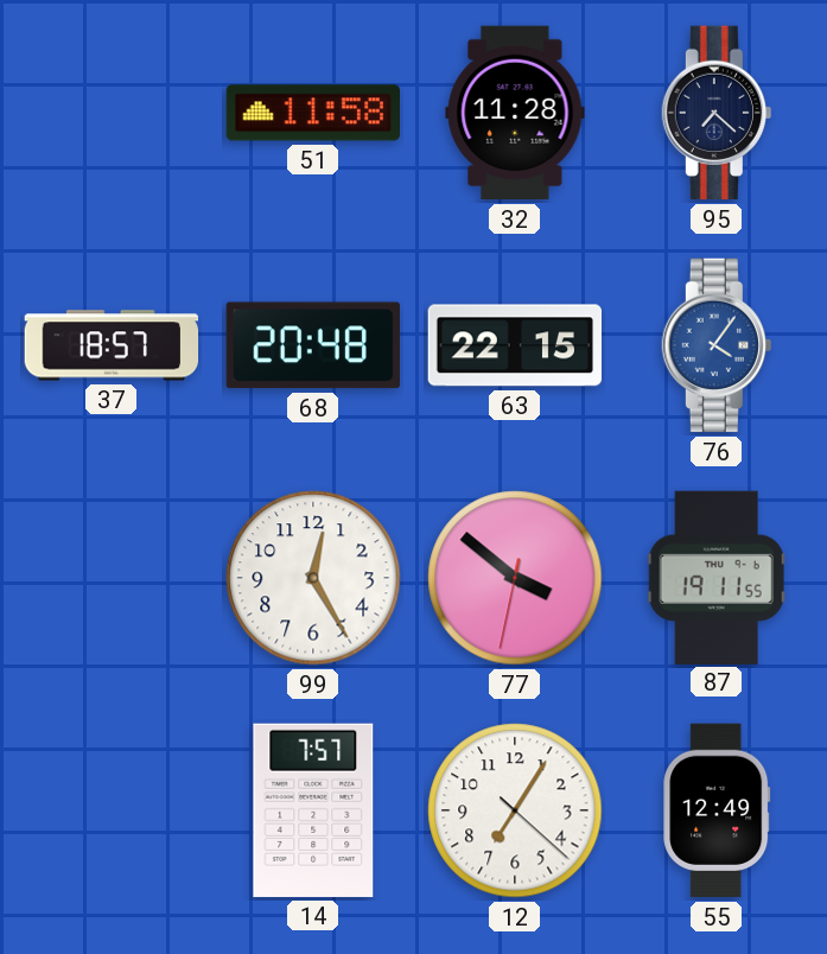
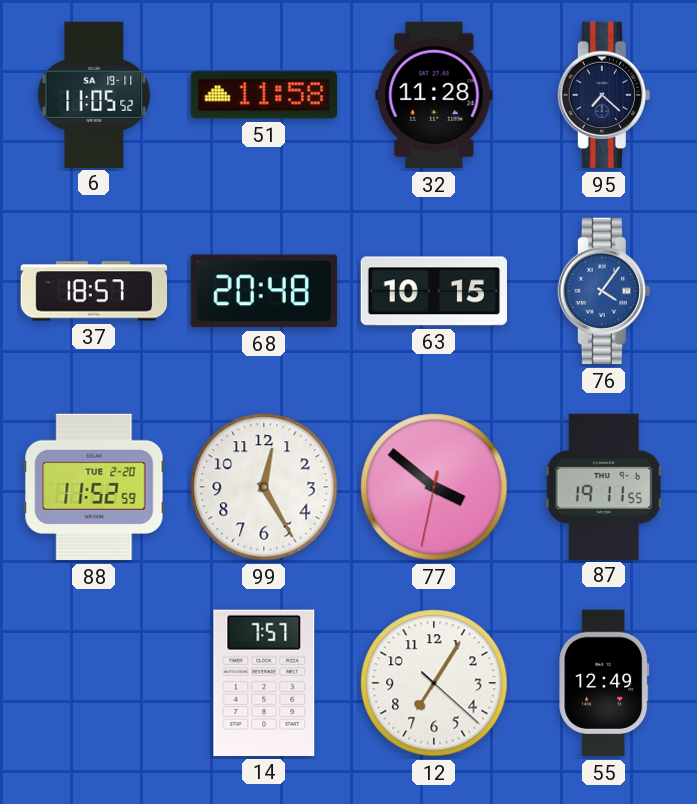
6: none -> 11:05 (94, 94)
63: 22:15 -> 10:15 (433, 291)
88: none -> 11:52 (94, 487)
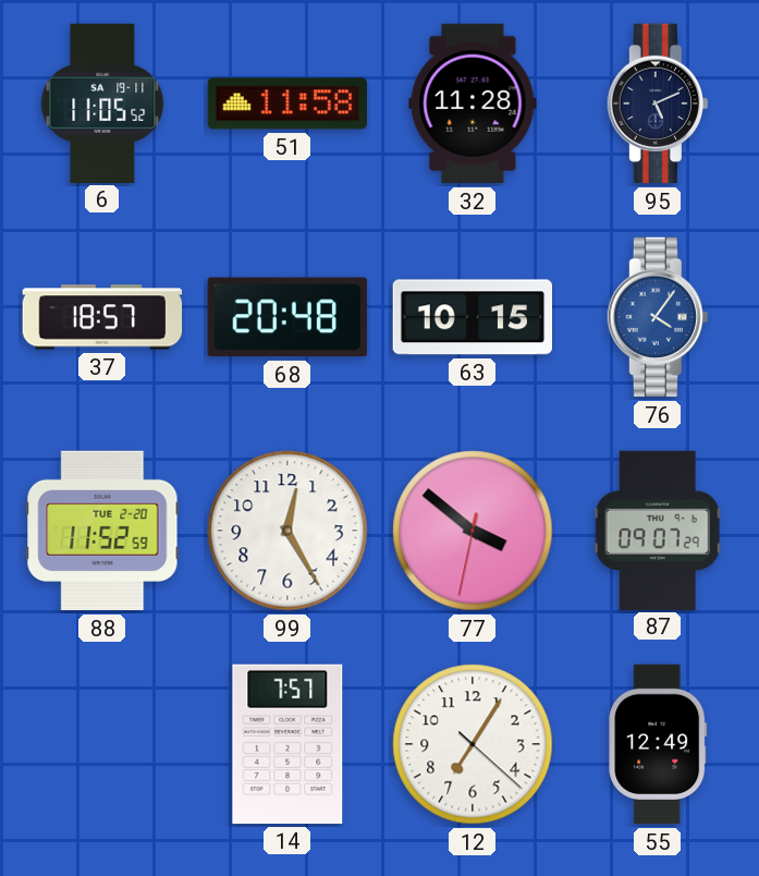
95: 7:22 -> 5:11 (658, 104)
87: 19:11 -> 09:07 (658, 530)
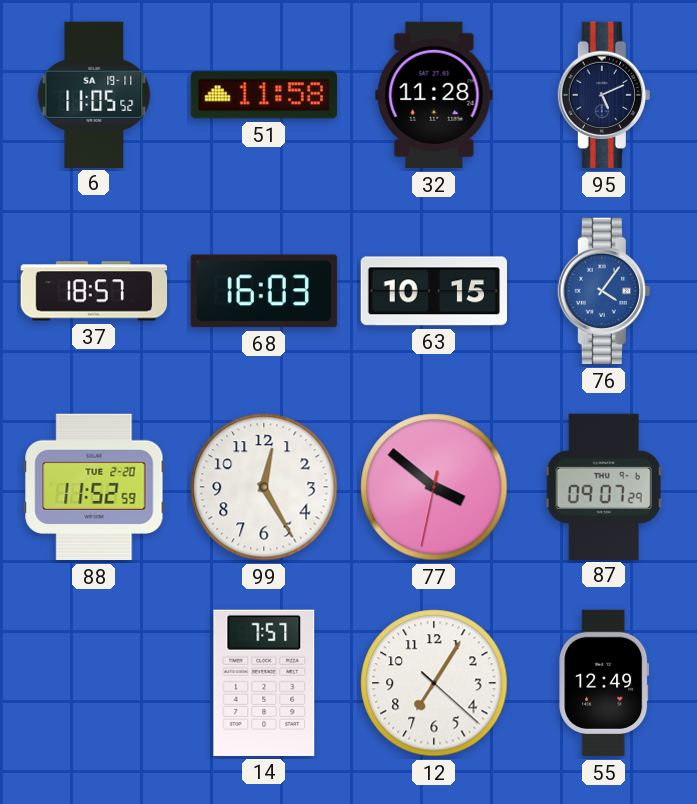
68: 20:48 -> 16:03 (264, 291)
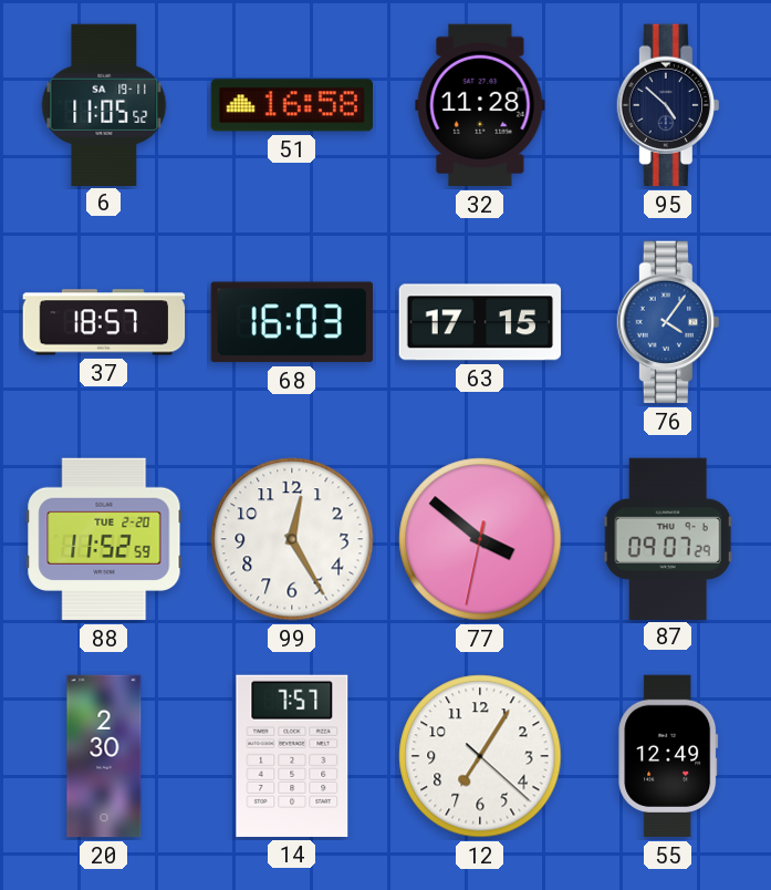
51: 11:58 -> 16:58 (291, 105)
95: 5:11 -> 4:52 (668, 105)
63: 10:15 -> 17:15 (479, 322)
20: none -> 2:30 (104, 756)
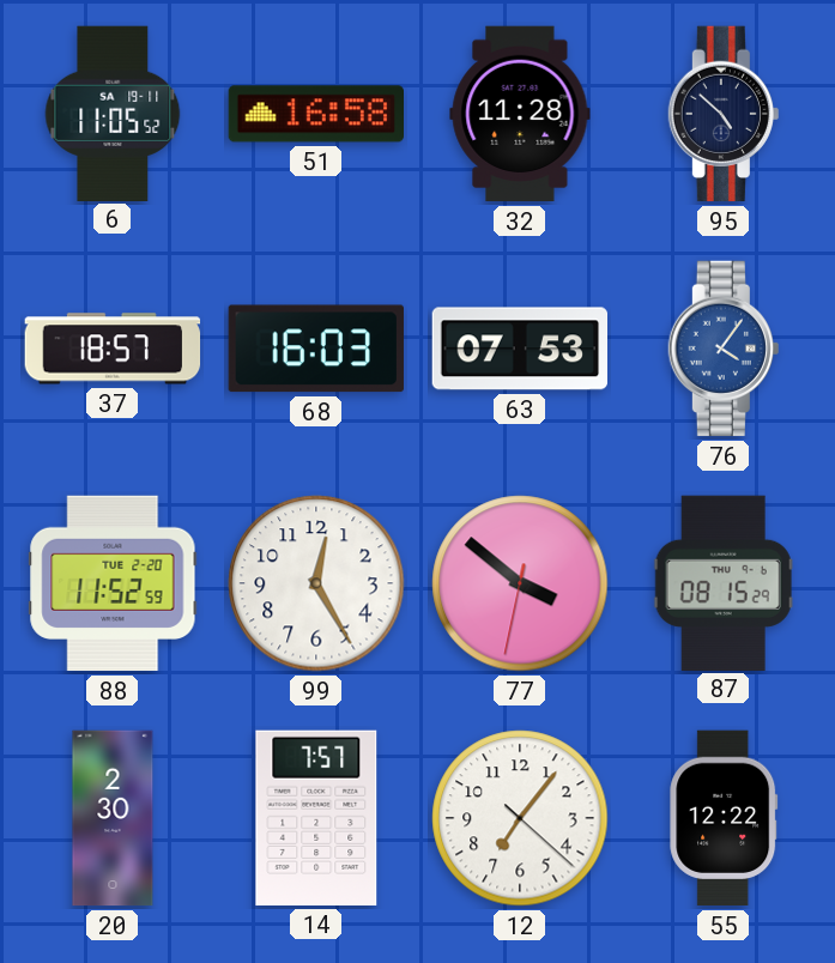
63: 17:15 -> 07:53 (519, 349)
87: 09:07 -> 08:15 (724, 582)
12: 7:05 -> 7:06 (520, 818)
55: 12:49 -> 12:22 (724, 818)
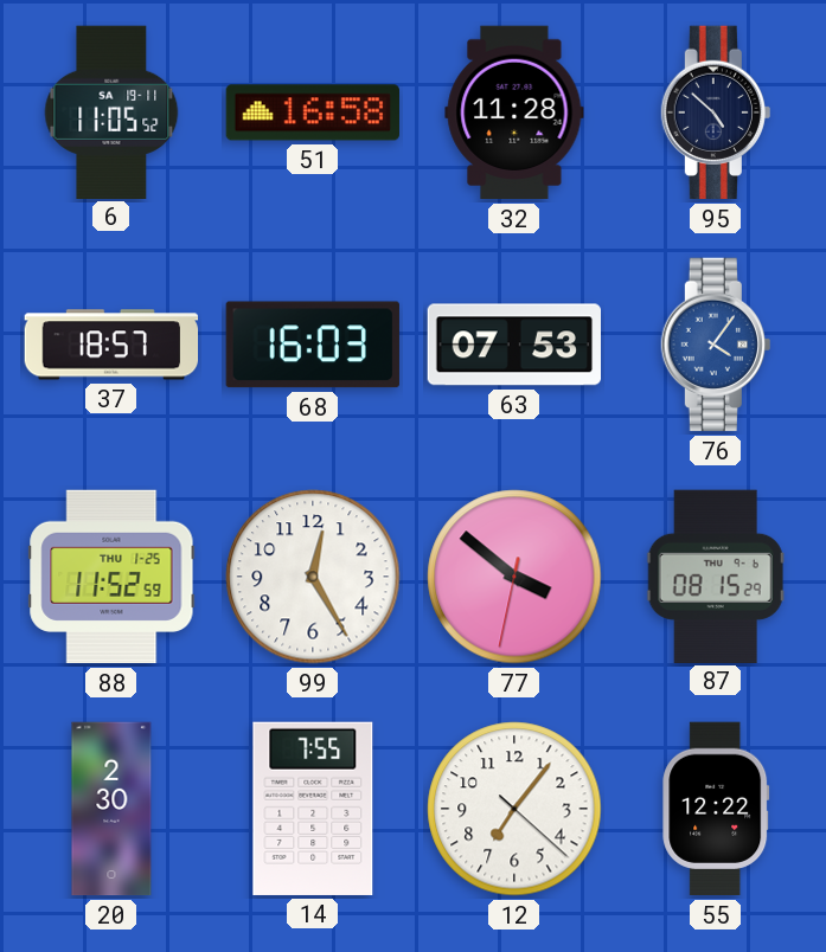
88 date: TUE 2-20 -> THU 1-25 (111, 577)
14: 7:57 -> 7:55 (313, 809)
